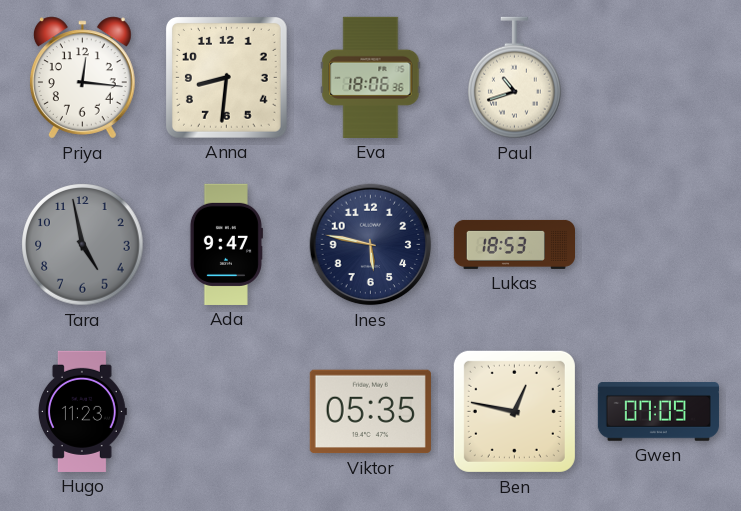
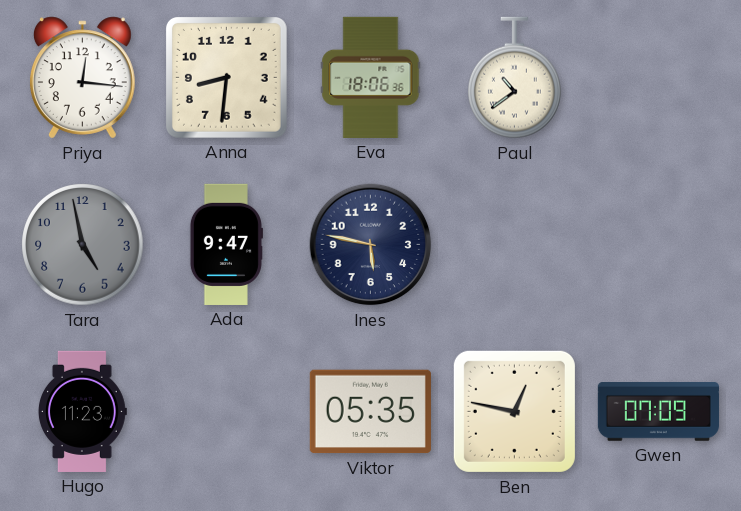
Paul: 10:42 -> 10:39 (515, 78)
Lukas: 18:53 -> none (514, 244)
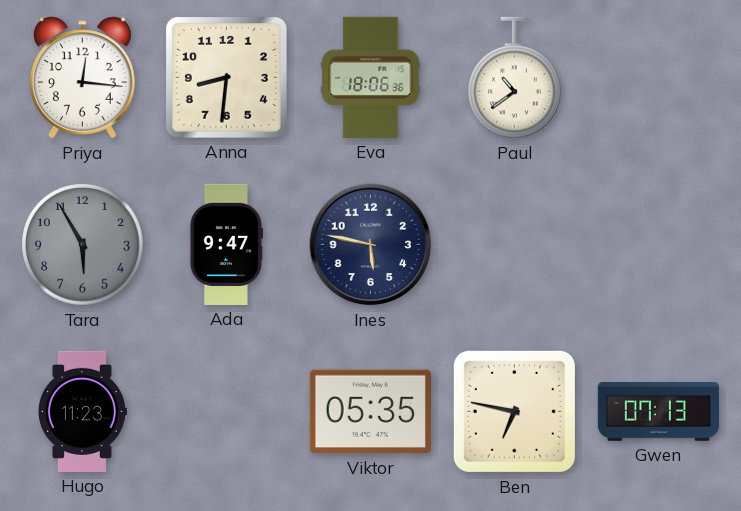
Tara: 4:58 -> 5:55 (83, 245)
Ben: 12:47 -> 6:47 (514, 411)
Gwen: 07:09 -> 07:13 (658, 412)
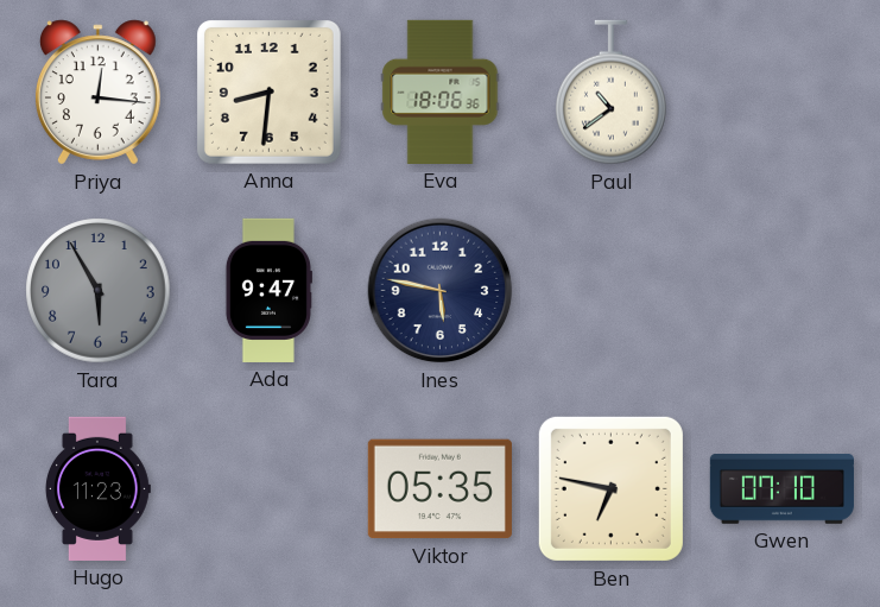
Gwen: 07:13 -> 07:10 (781, 489)
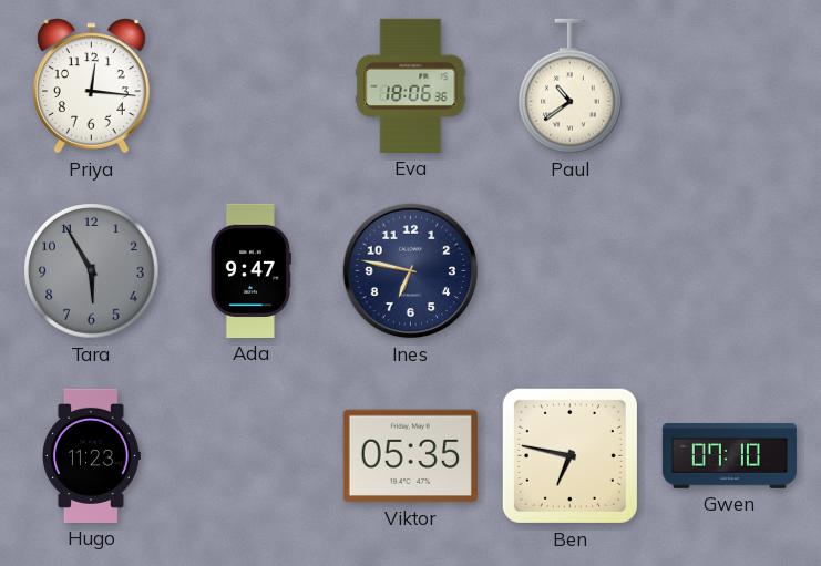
Anna: 8:31 -> none (268, 91)
Ines: 5:47 -> 6:47 (411, 271)
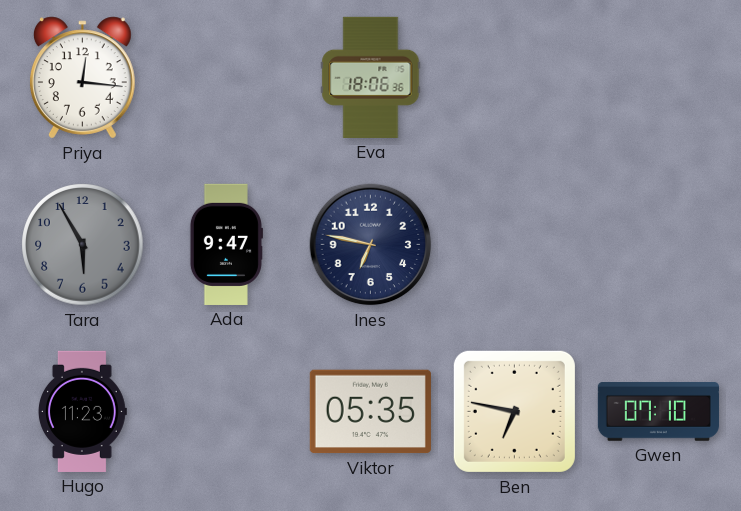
Paul: 10:39 -> none (571, 86)
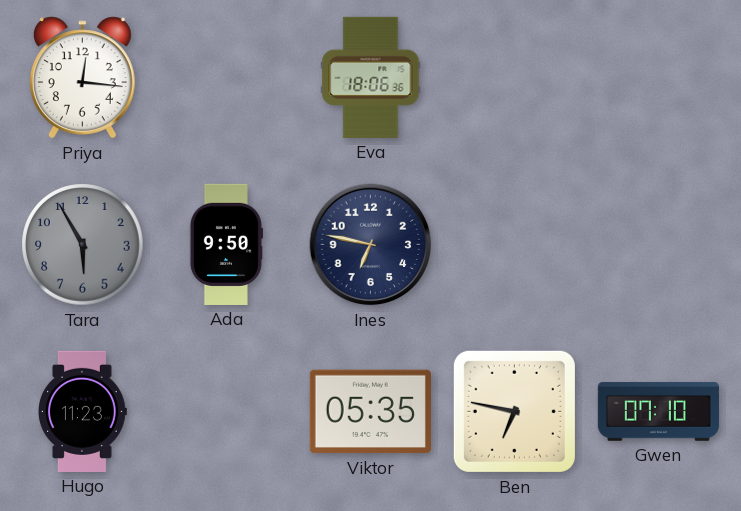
Ada: 9:47 -> 9:50 (226, 244)
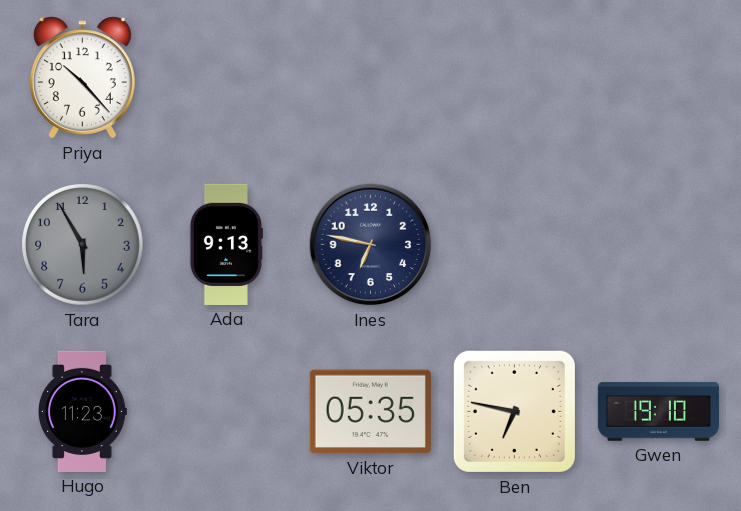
Priya: 12:16 -> 10:23 (82, 78)
Eva: 18:06 -> none (371, 77)
Ada: 9:50 -> 9:13 (226, 244)
Gwen: 07:10 -> 19:10 (658, 412)
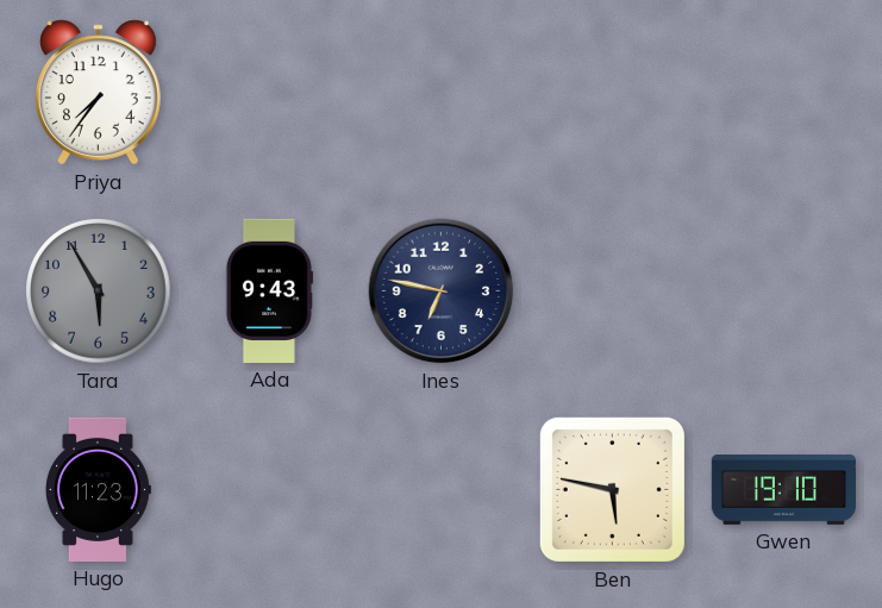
Priya: 10:23 -> 7:36 (98, 93)
Ada: 9:13 -> 9:43 (269, 290)
Viktor: 05:35 -> none (370, 412)
Ben: 6:47 -> 5:47 (612, 489)
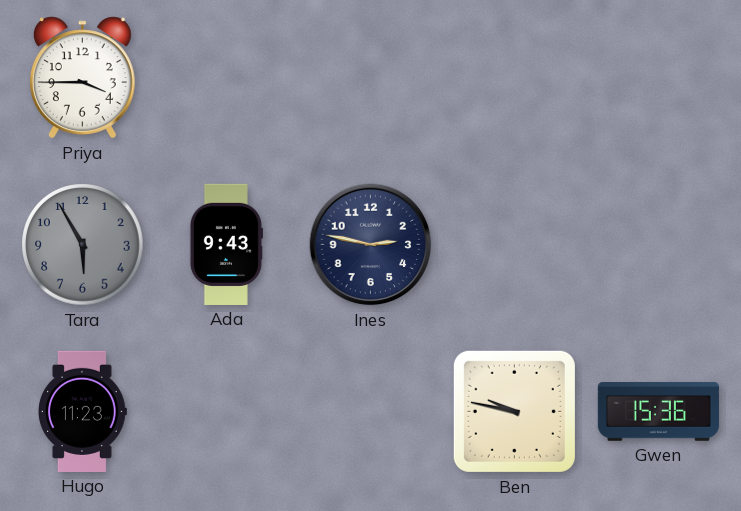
Priya: 7:36 -> 3:45 (82, 78)
Ines: 6:47 -> 2:47 (371, 245)
Ben: 5:47 -> 9:47 (514, 411)
Gwen: 19:10 -> 15:36 (658, 412)
